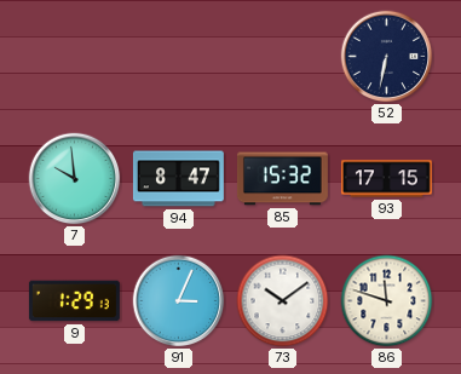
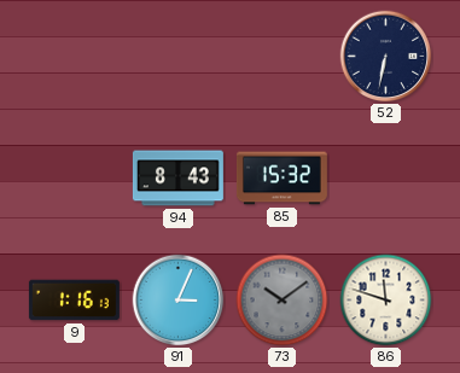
7: 9:59 -> none (75, 179)
94: 8:47 -> 8:43 (177, 179)
93: 17:15 -> none (386, 179)
9: 1:29 -> 1:16 (74, 301)
73 dial: white -> grey (283, 301)
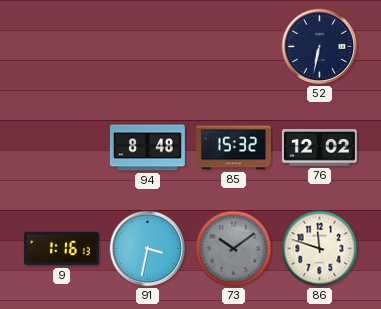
94: 8:43 -> 8:48 (147, 148)
76: none -> 12:02 (319, 148)
91: 3:04 -> 3:32 (148, 249)
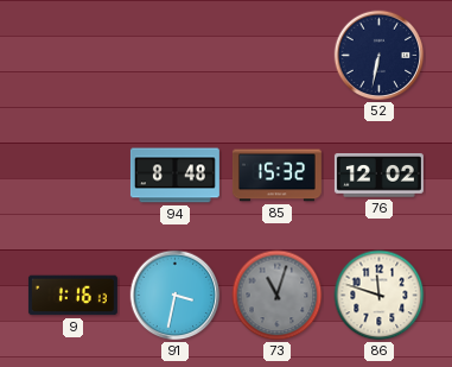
73: 10:09 -> 11:03 (278, 296)
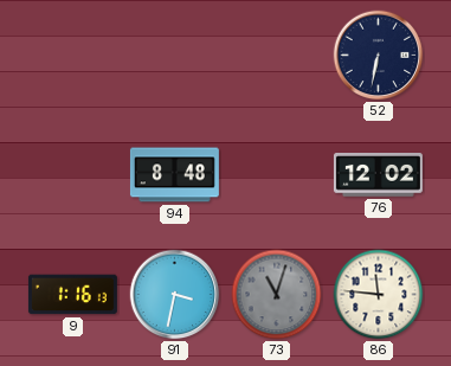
85: 15:32 -> none (276, 176)
86: 11:48 -> 11:46 (379, 295)
